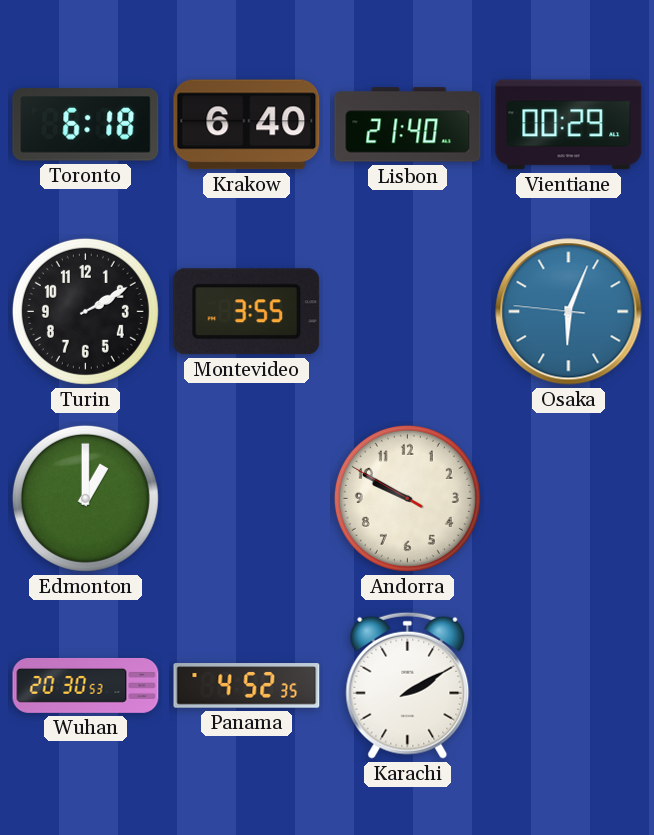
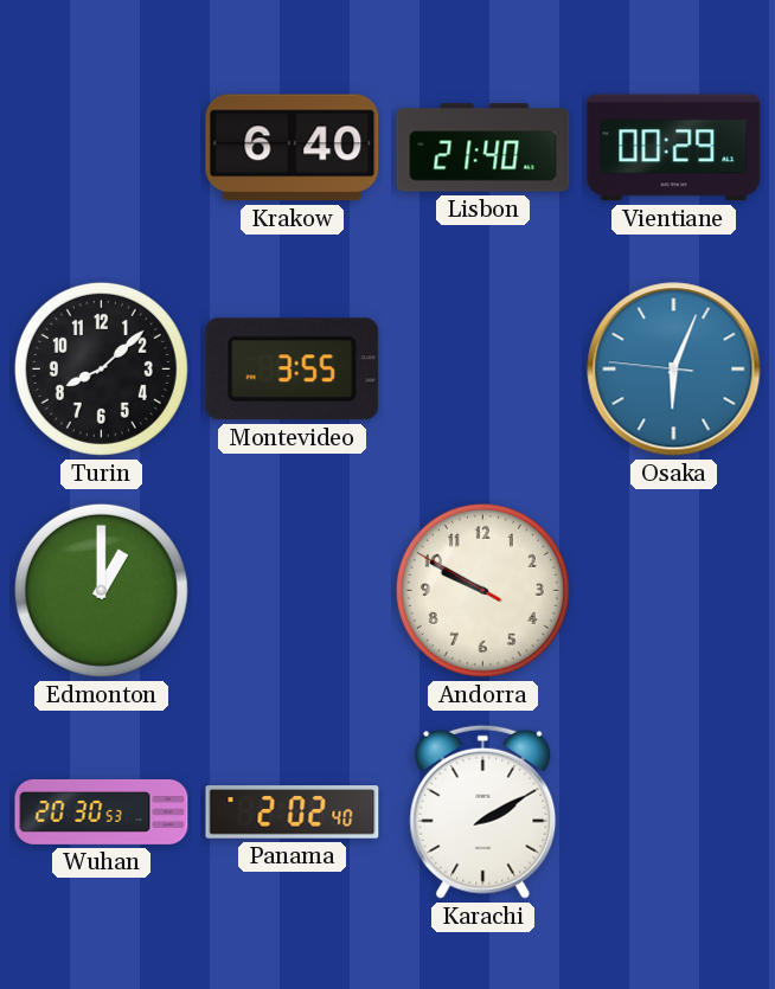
Toronto: 6:18 -> none (86, 125)
Turin: 2:10 -> 8:08 (101, 368)
Panama: 4:52 -> 2:02 (293, 813)
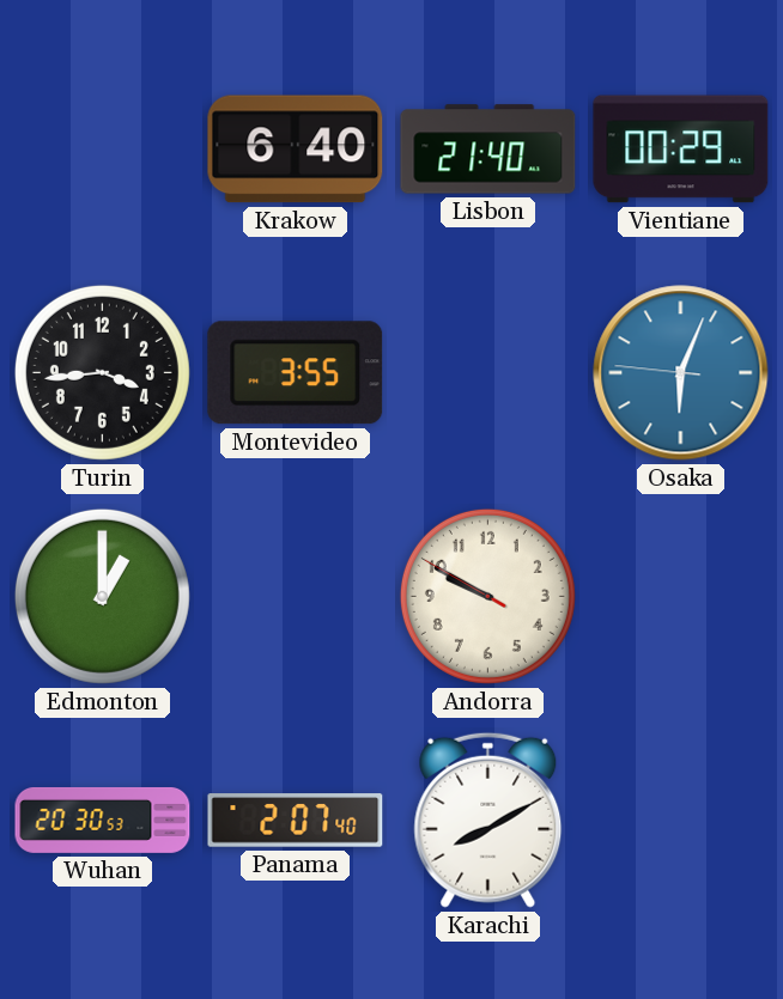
Turin: 8:08 -> 3:44 (102, 372)
Panama: 2:02 -> 2:07 (296, 821)
Karachi: 2:10 -> 8:10 (488, 820)
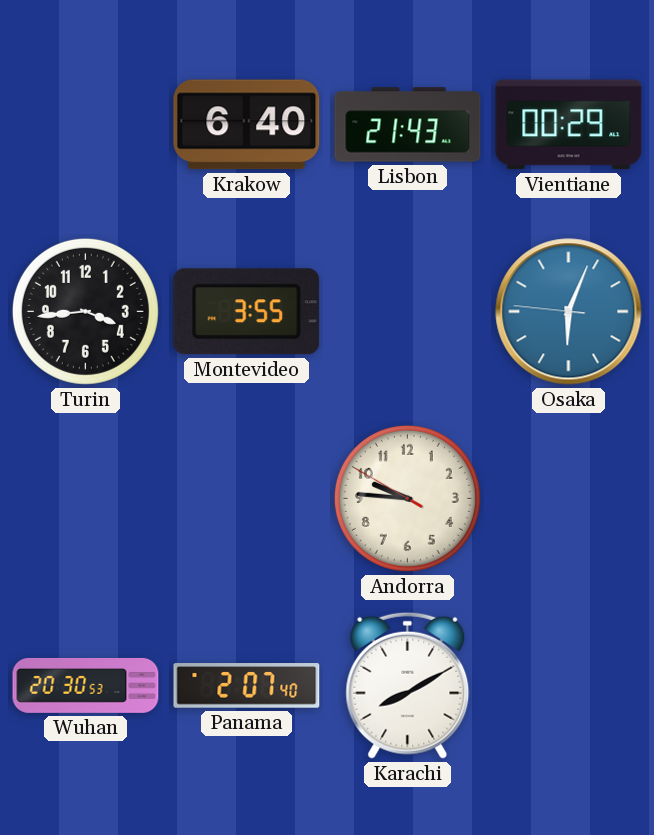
Lisbon: 21:40 -> 21:43 (408, 125)
Edmonton: 1:00 -> none (102, 596)
Andorra: 9:49 -> 9:45 (407, 498)
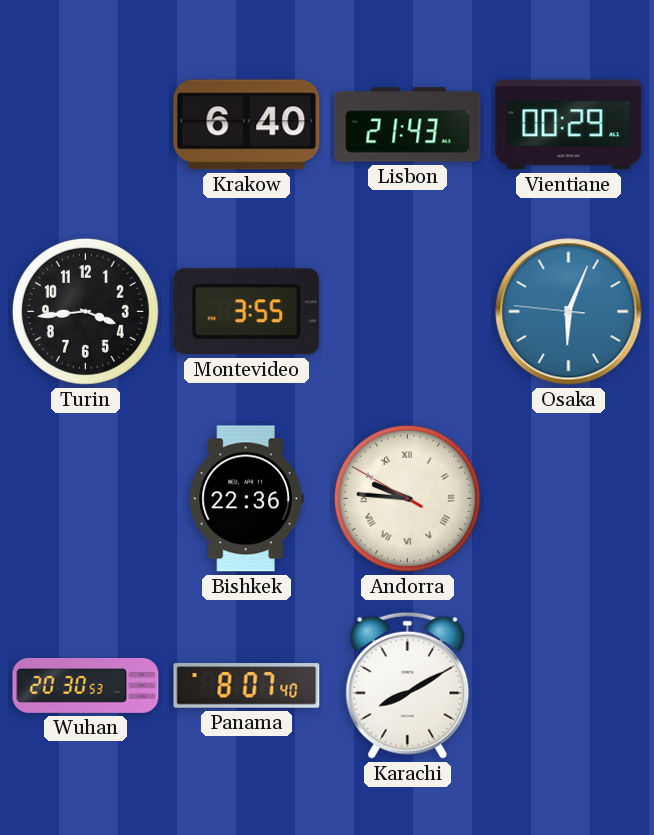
Bishkek: none -> 22:36 (246, 499)
Andorra numerals: Arabic -> Roman (407, 498)
Panama: 2:07 -> 8:07 (247, 686)
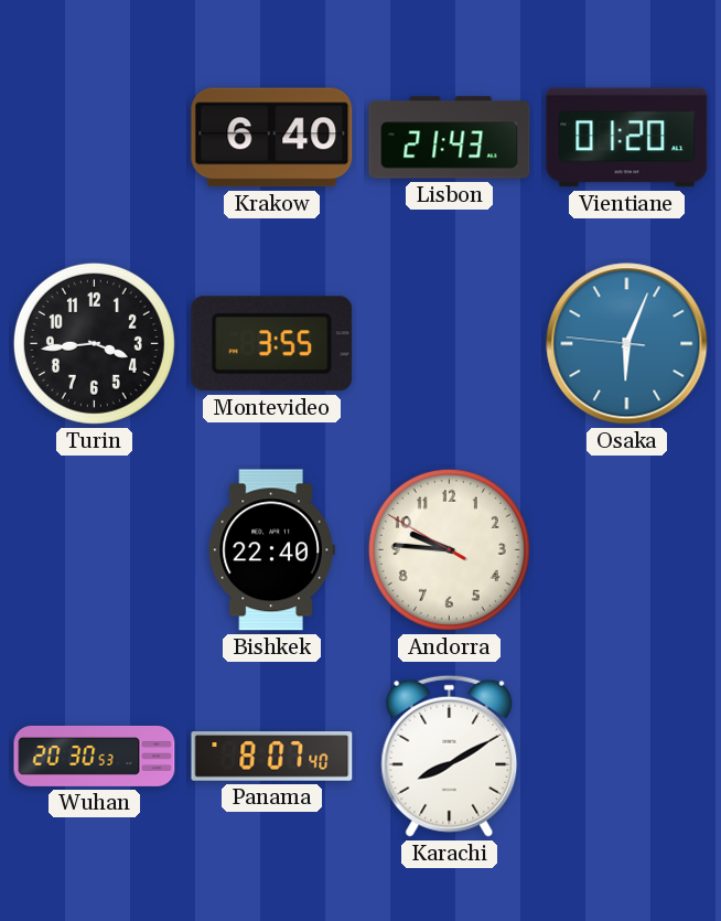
Vientiane: 00:29 -> 01:20 (627, 138)
Bishkek: 22:36 -> 22:40 (271, 550)
Andorra numerals: Roman -> Arabic (449, 549)
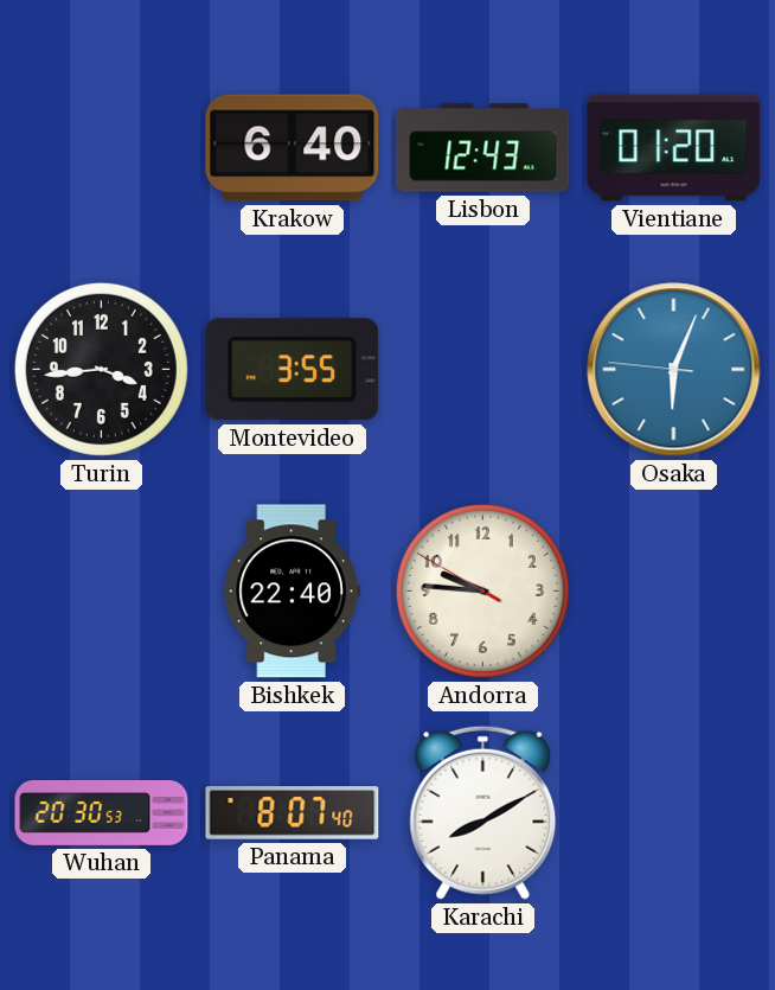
Lisbon: 21:43 -> 12:43 (483, 148)
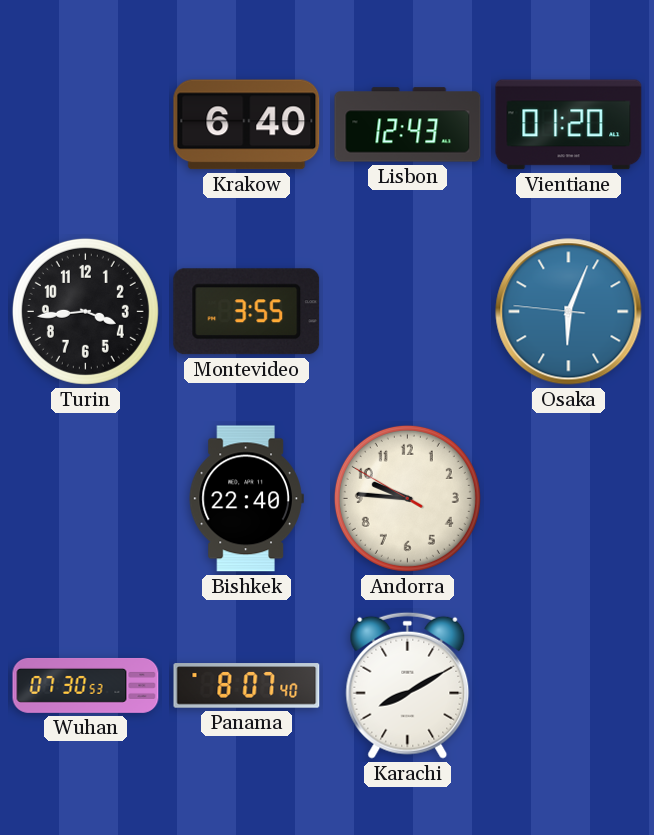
Wuhan: 20:30 -> 07:30 (86, 685)
